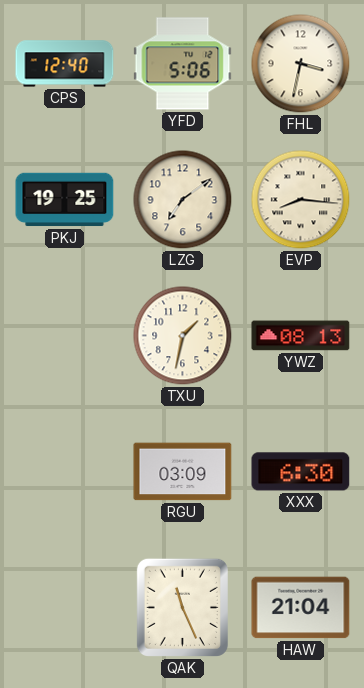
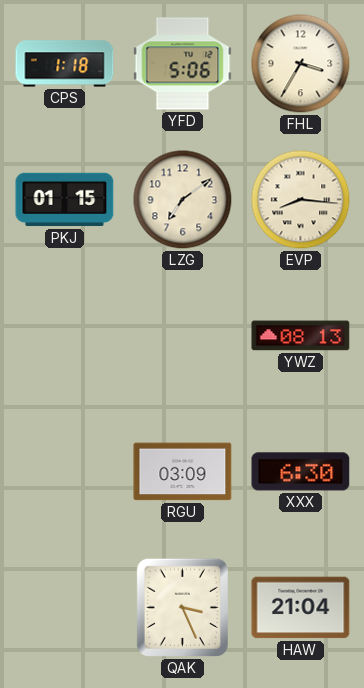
CPS: 12:40 -> 1:18 (65, 64)
FHL: 3:32 -> 3:35 (301, 64)
PKJ: 19:25 -> 01:15 (65, 200)
TXU: 1:32 -> none (183, 336)
QAK: 11:26 -> 3:26 (182, 607)
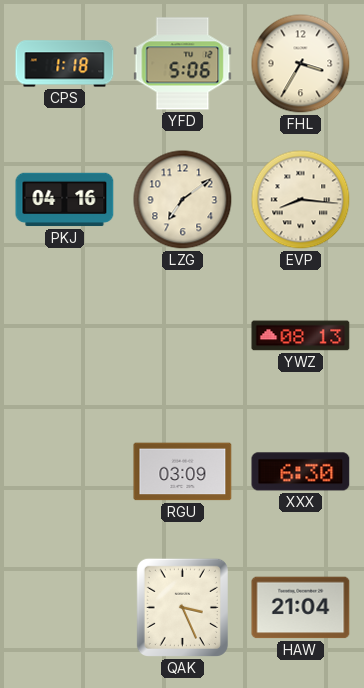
PKJ: 01:15 -> 04:16 (65, 200)
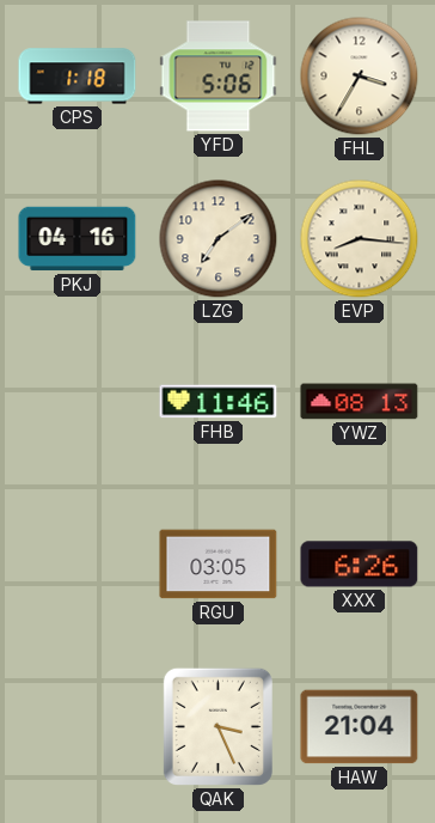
FHB: none -> 11:46 (219, 402)
RGU: 03:09 -> 03:05 (219, 565)
XXX: 6:30 -> 6:26 (360, 565)
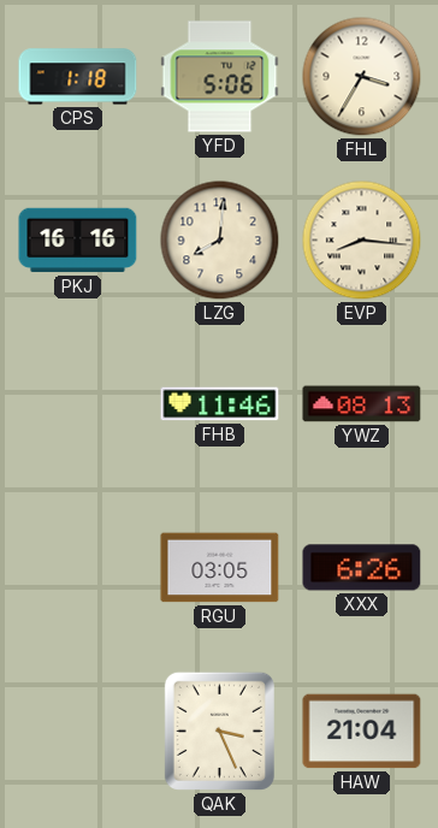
PKJ: 04:16 -> 16:16 (78, 241)
LZG: 7:09 -> 8:01 (220, 241)
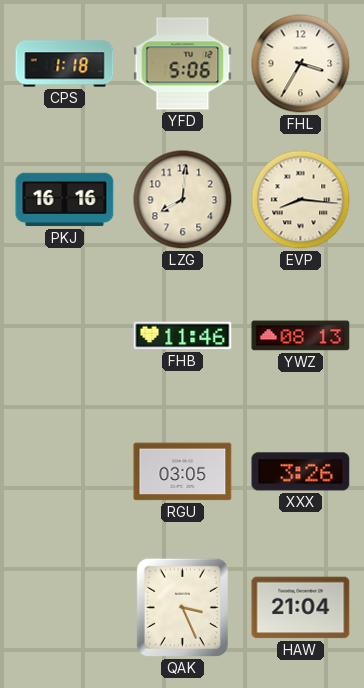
XXX: 6:26 -> 3:26 (301, 472)
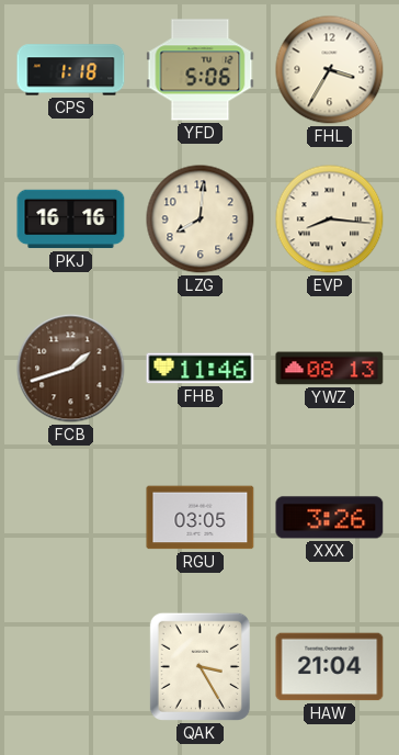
FCB: none -> 1:42 (71, 369)
QAK: 3:26 -> 3:25 (200, 666)
